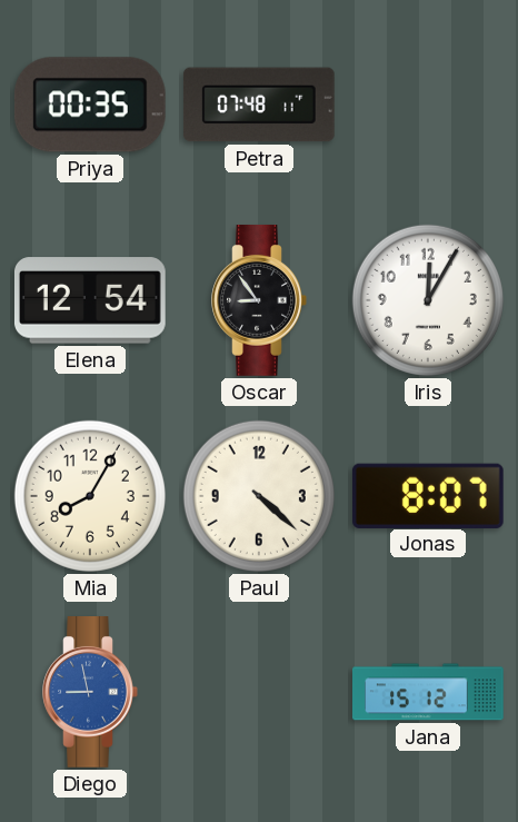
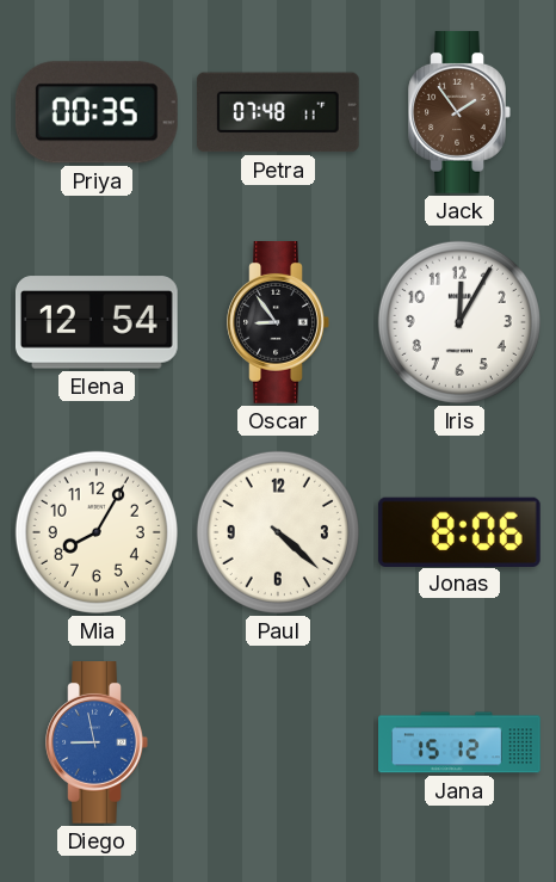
Jack: none -> 1:54 (459, 113)
Jonas: 8:07 -> 8:06 (459, 531)
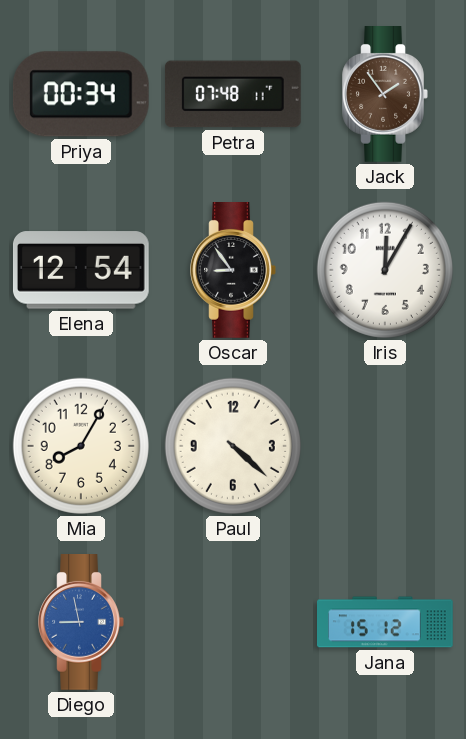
Priya: 00:35 -> 00:34 (81, 94)
Jonas: 8:06 -> none (459, 531)
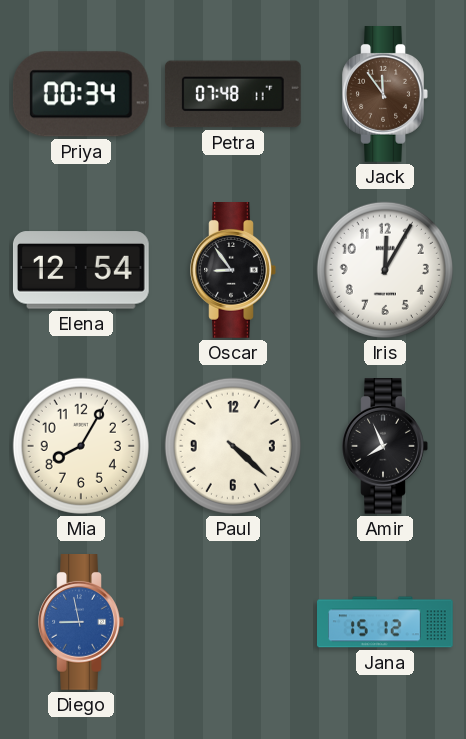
Jack: 1:54 -> 11:54 (385, 95)
Amir: none -> 7:56 (385, 447)
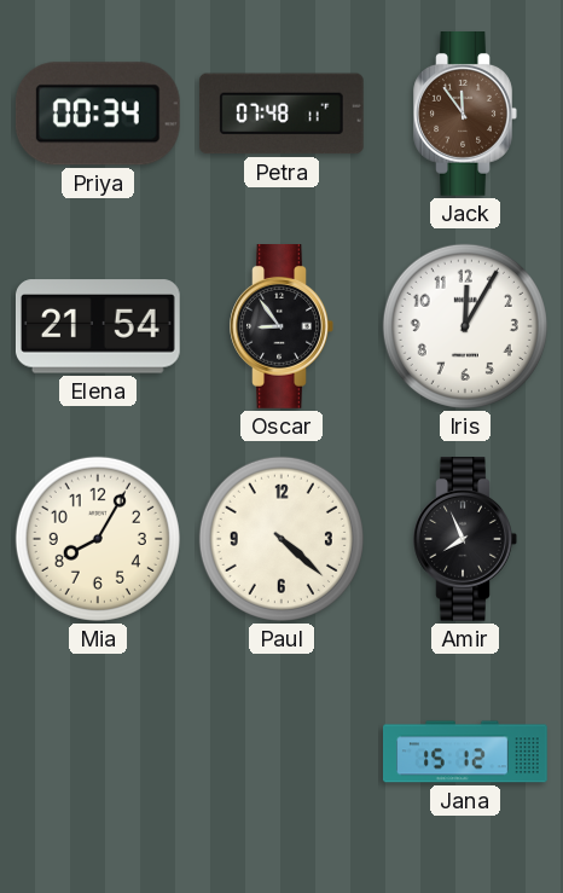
Elena: 12:54 -> 21:54 (98, 326)
Diego: 8:58 -> none (81, 623)
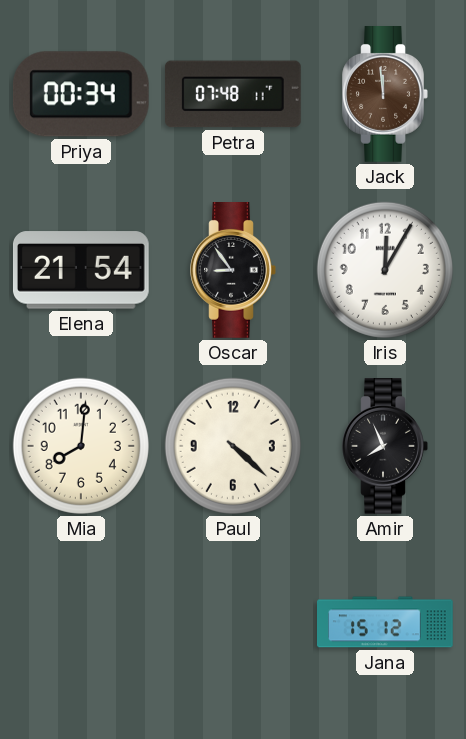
Jack: 11:54 -> 11:59 (385, 95)
Mia: 8:05 -> 8:01 (81, 446)
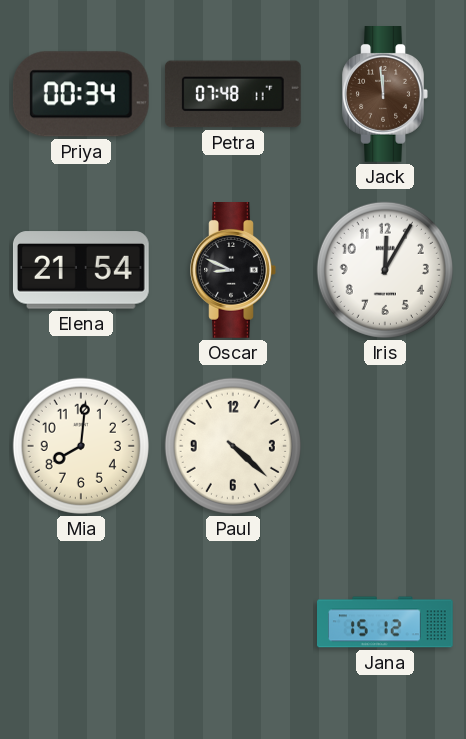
Oscar: 8:54 -> 8:49 (233, 271)
Amir: 7:56 -> none (385, 447)
